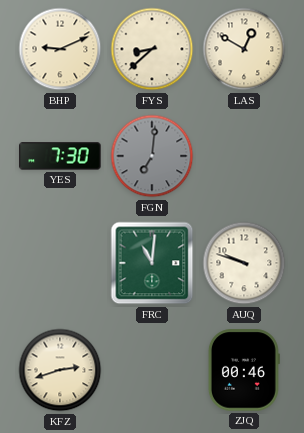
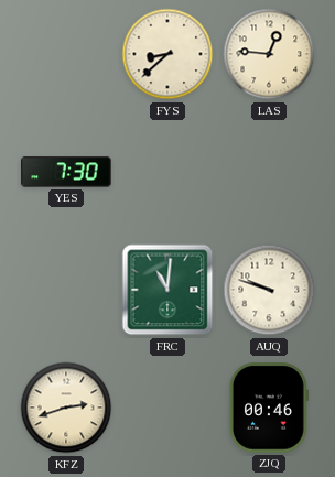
BHP: 9:11 -> none (60, 49)
LAS: 12:50 -> 12:46 (269, 54)
FGN: 7:01 -> none (152, 156)
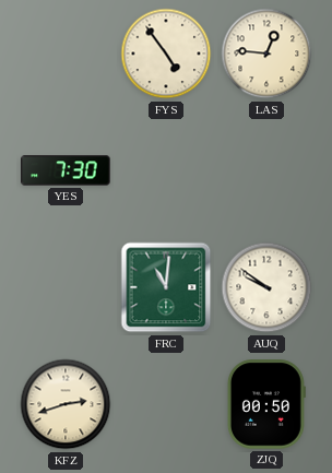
FYS: 8:38 -> 4:54 (166, 54)
AUQ: 9:48 -> 9:51 (266, 287)
ZJQ: 00:46 -> 00:50 (266, 404)
